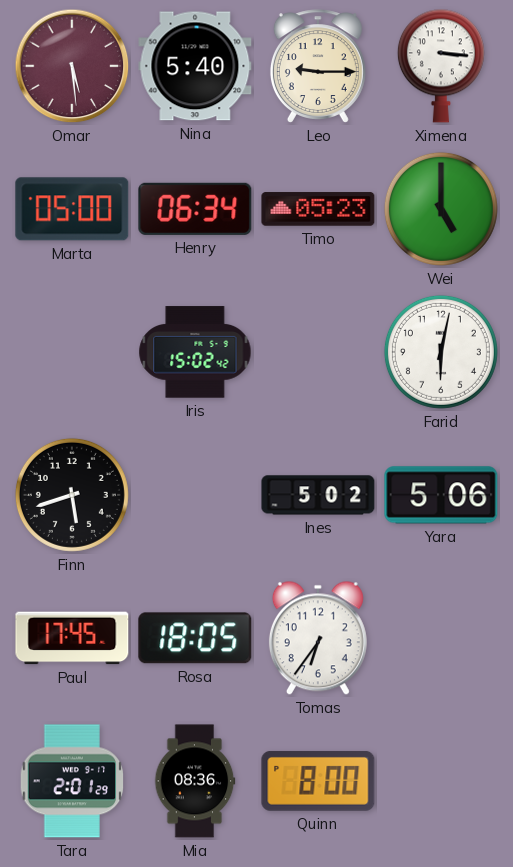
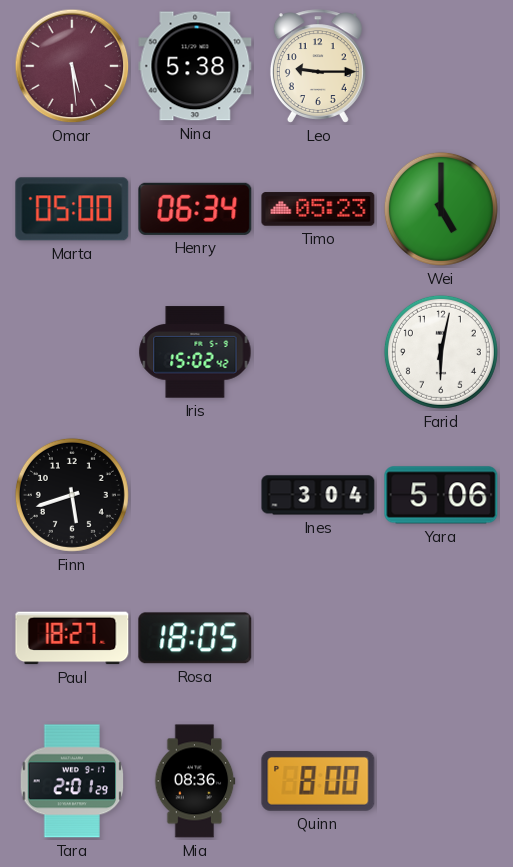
Nina: 5:40 -> 5:38 (195, 66)
Ximena: 3:16 -> none (441, 66)
Ines: 5:02 -> 3:04 (318, 495)
Paul: 17:45 -> 18:27 (72, 638)
Tomas: 6:36 -> none (318, 638)
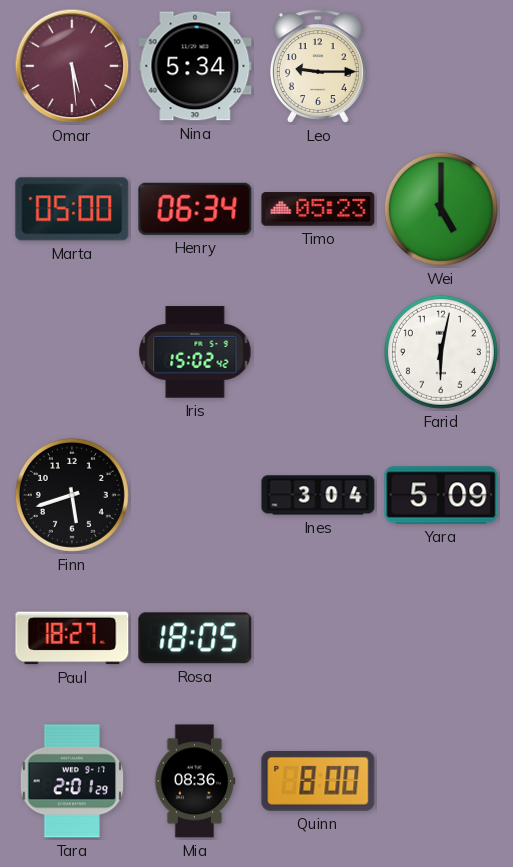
Nina: 5:38 -> 5:34 (195, 66)
Yara: 5:06 -> 5:09 (441, 495)
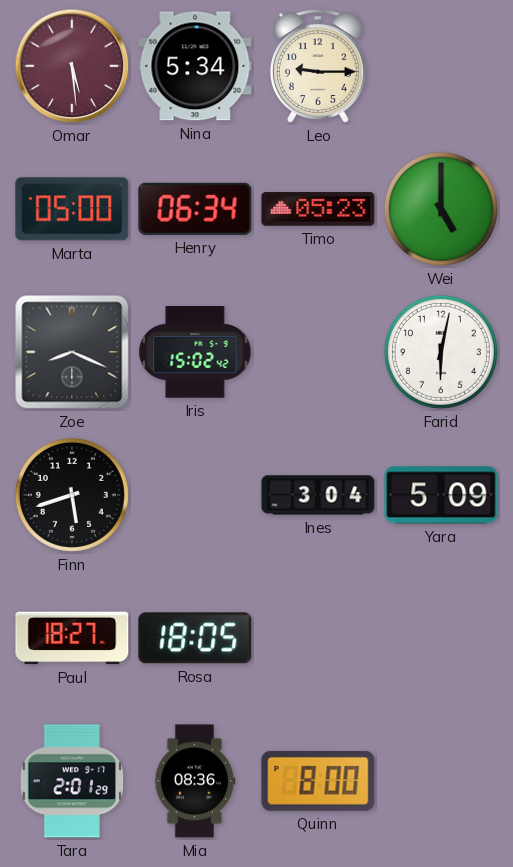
Zoe: none -> 8:19 (72, 352)
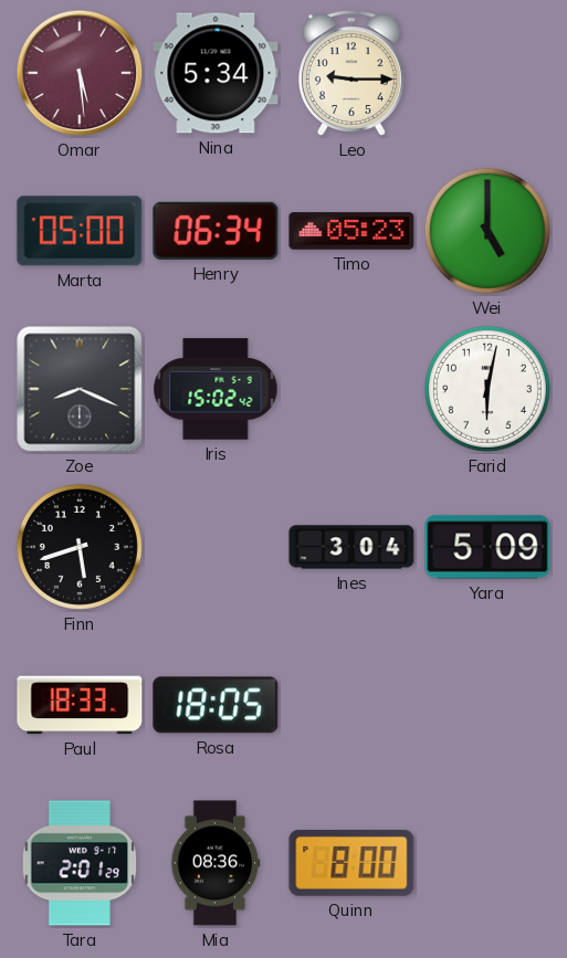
Paul: 18:27 -> 18:33 (80, 705)
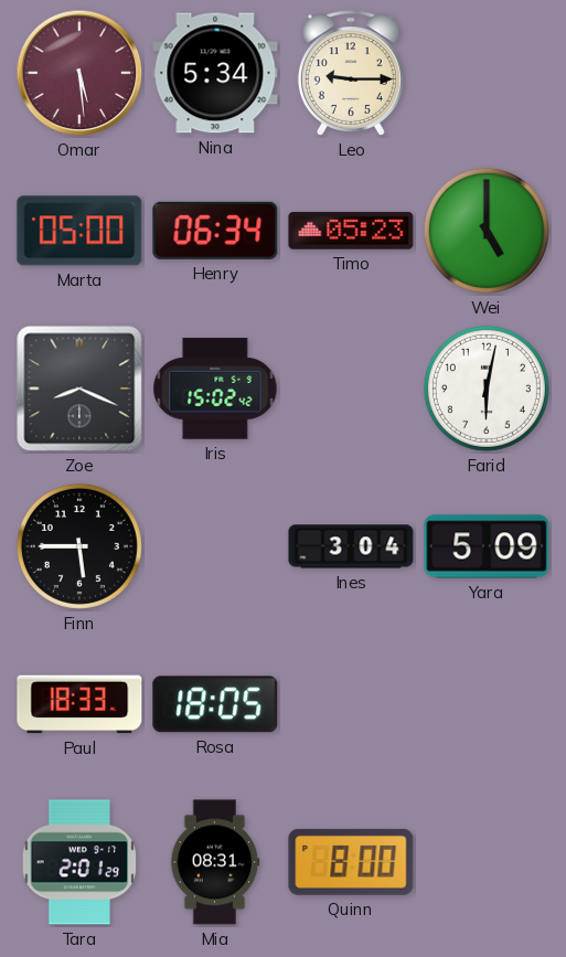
Finn: 5:42 -> 5:45 (79, 546)
Mia: 08:36 -> 08:31 (215, 862)
